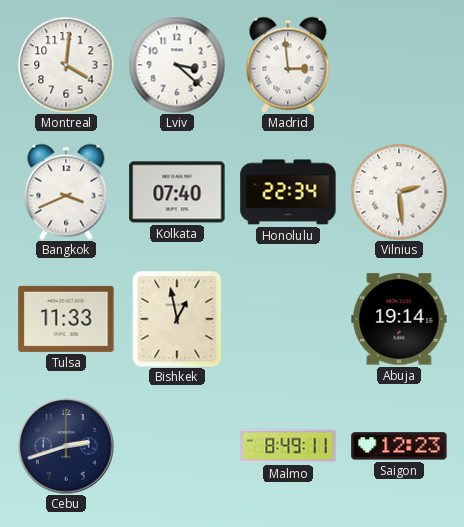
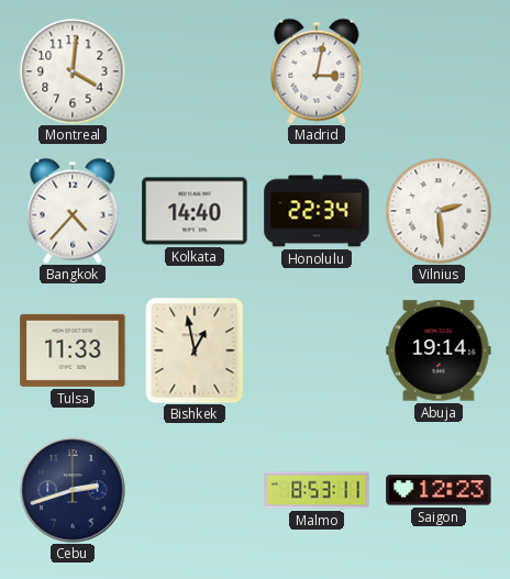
Lviv: 3:22 -> none (177, 65)
Madrid: 2:59 -> 3:02 (317, 71)
Bangkok: 3:41 -> 4:37 (73, 211)
Kolkata: 07:40 -> 14:40 (195, 211)
Malmo: 8:49 -> 8:53 (317, 490)
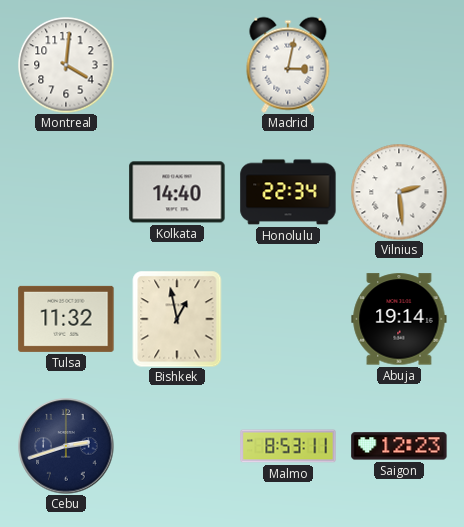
Bangkok: 4:37 -> none (73, 211)
Tulsa: 11:33 -> 11:32 (66, 319)
